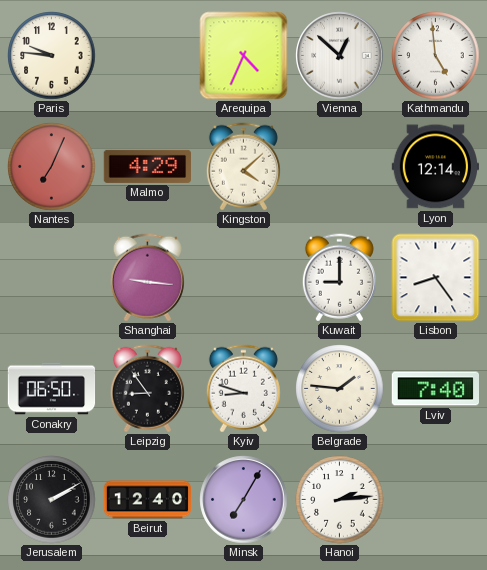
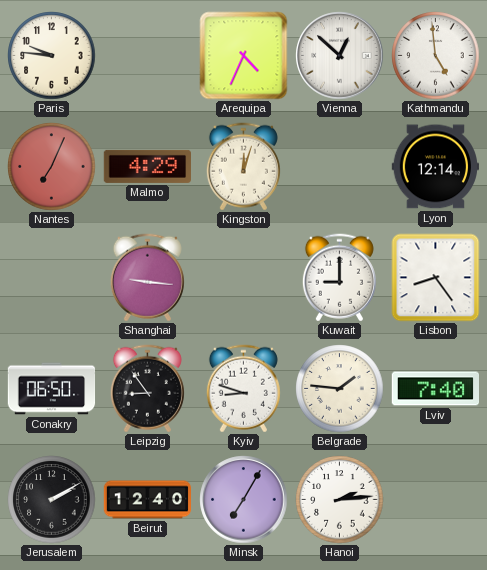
Kingston: 4:08 -> 12:03 (243, 167)
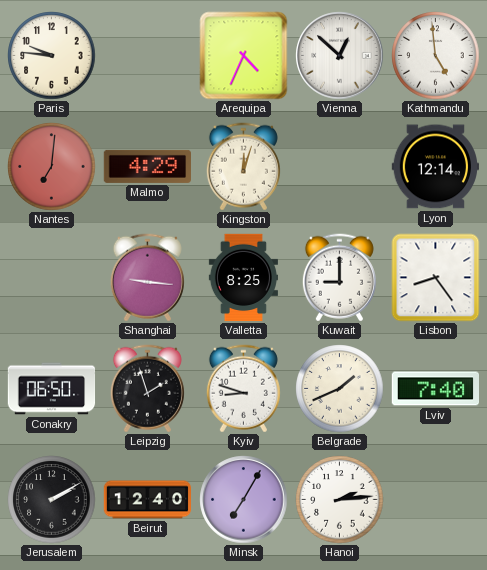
Nantes: 7:04 -> 7:01 (52, 167)
Valletta: none -> 8:25 (243, 278)
Leipzig: 8:54 -> 1:57 (147, 389)
Belgrade: 1:46 -> 1:41 (340, 389)
